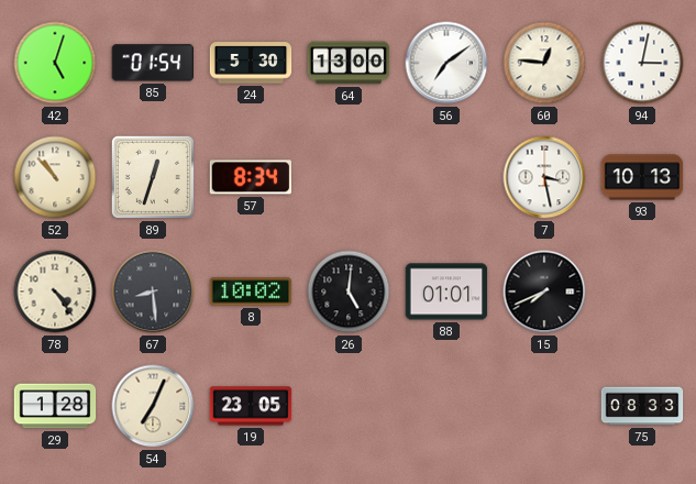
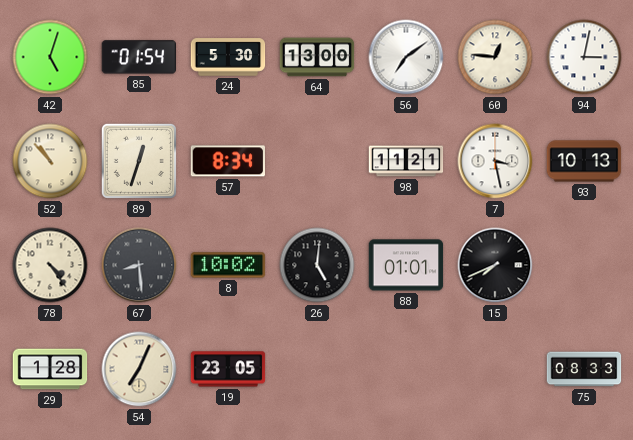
98: none -> 11:21 (406, 161)
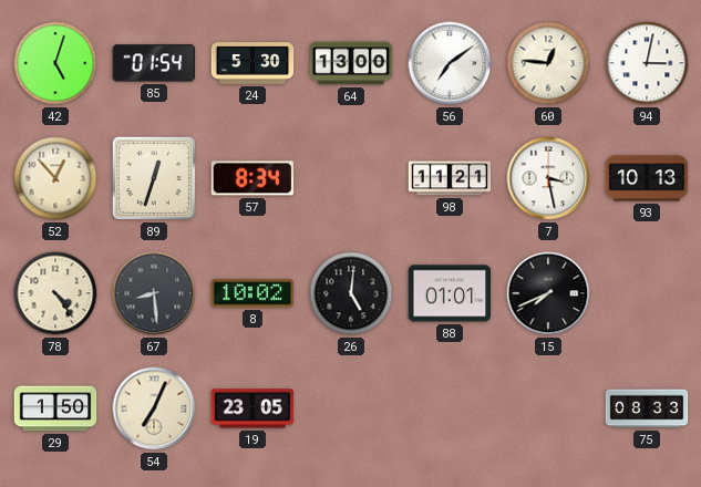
52: 10:53 -> 12:53 (55, 178)
29: 1:28 -> 1:50 (55, 408)
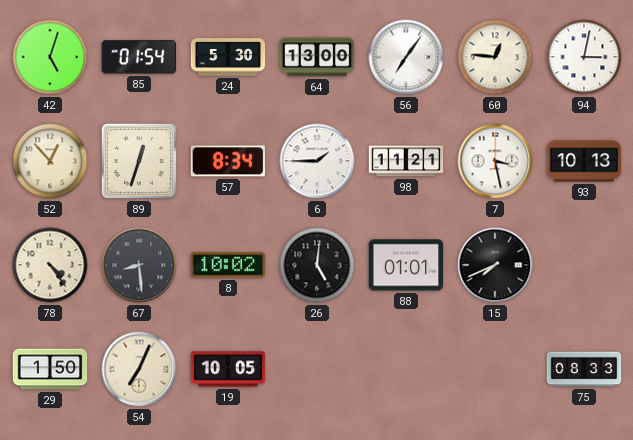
56: 7:09 -> 7:06 (406, 57)
6: none -> 1:45 (317, 161)
19: 23:05 -> 10:05 (228, 369)
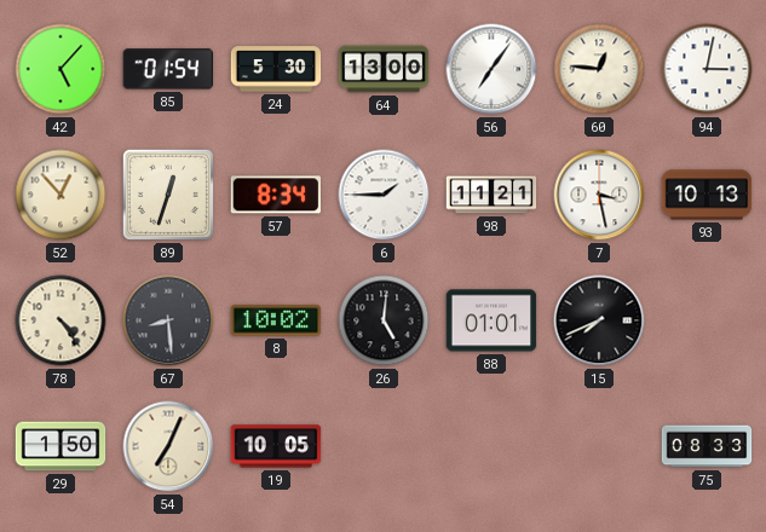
42: 5:03 -> 5:07 (61, 69)
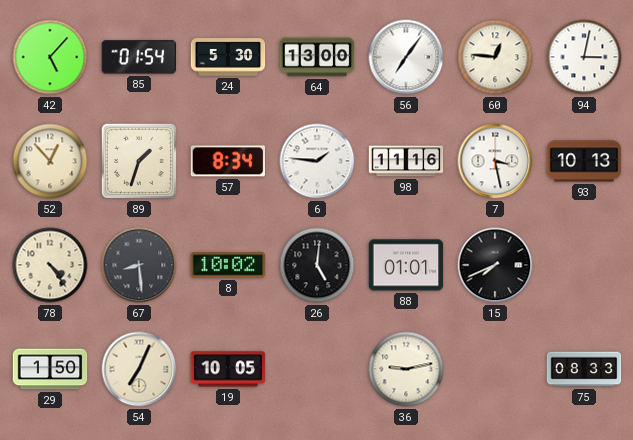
89: 12:33 -> 1:33 (139, 161)
6: 1:45 -> 1:46 (317, 161)
98: 11:21 -> 11:16 (406, 161)
36: none -> 9:13 (406, 369)
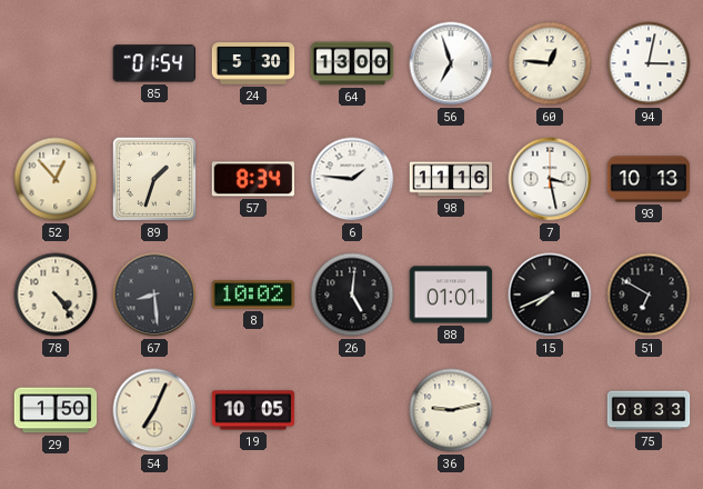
42: 5:07 -> none (50, 57)
56: 7:06 -> 6:57 (451, 63)
51: none -> 6:50 (649, 295)
